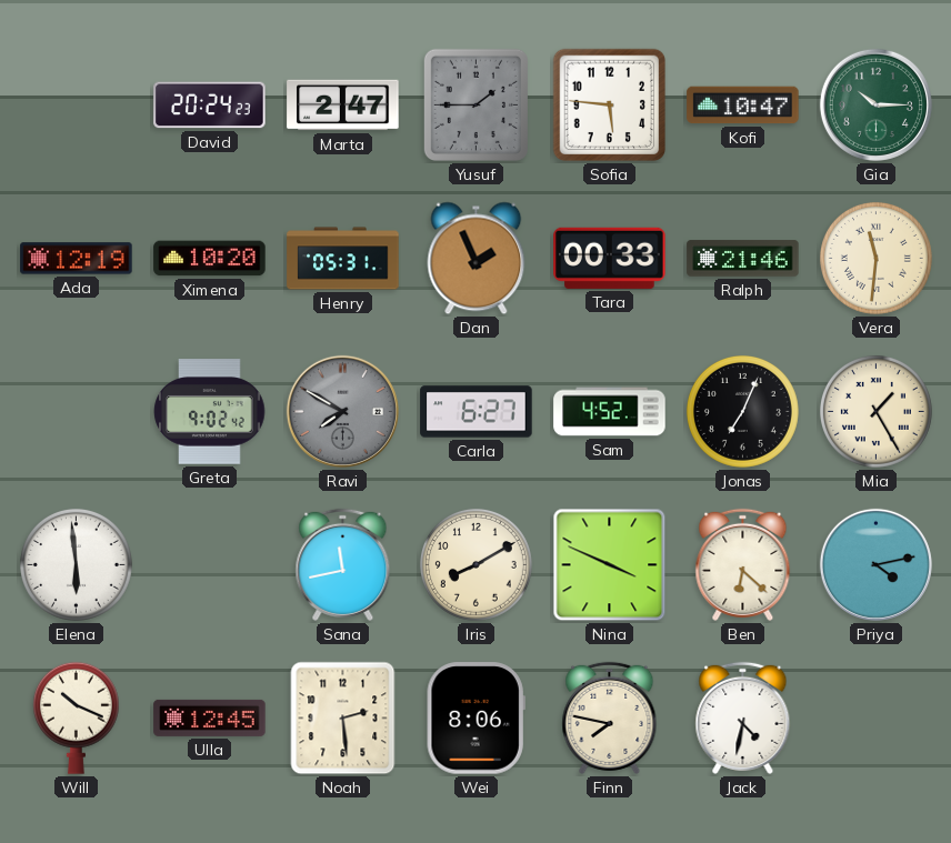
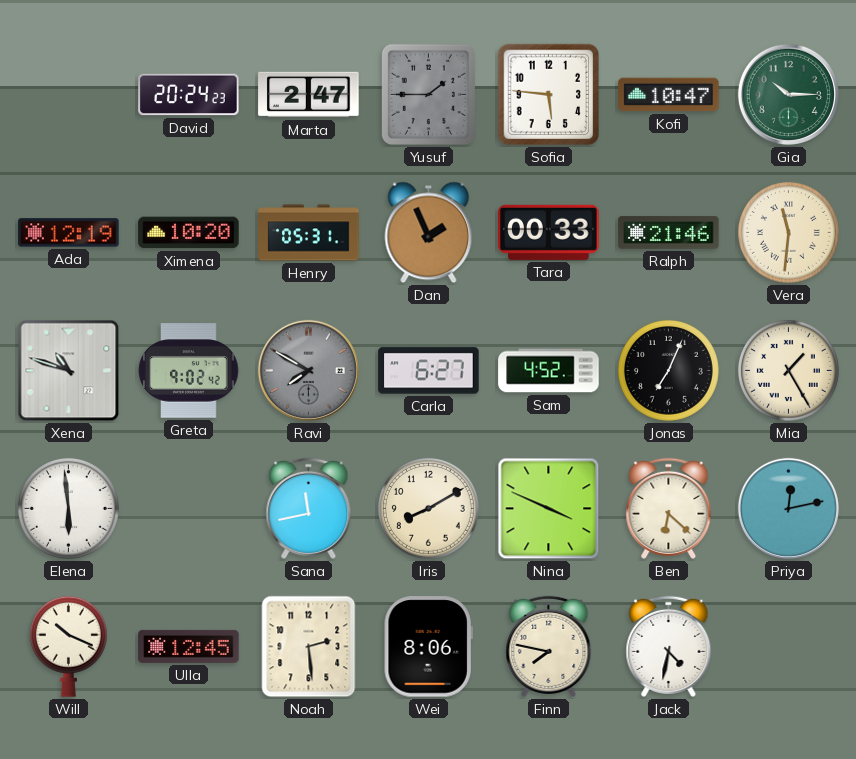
Xena: none -> 10:48 (69, 371)
Priya: 4:13 -> 12:13 (788, 508)
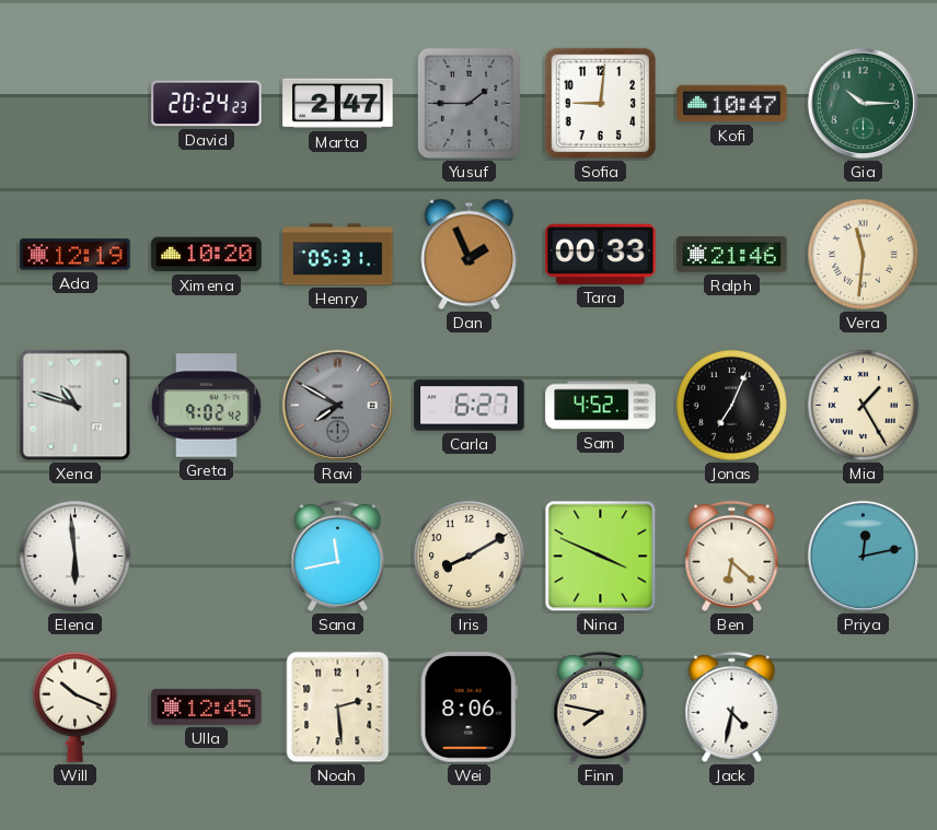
Sofia: 5:46 -> 9:01 (601, 104)
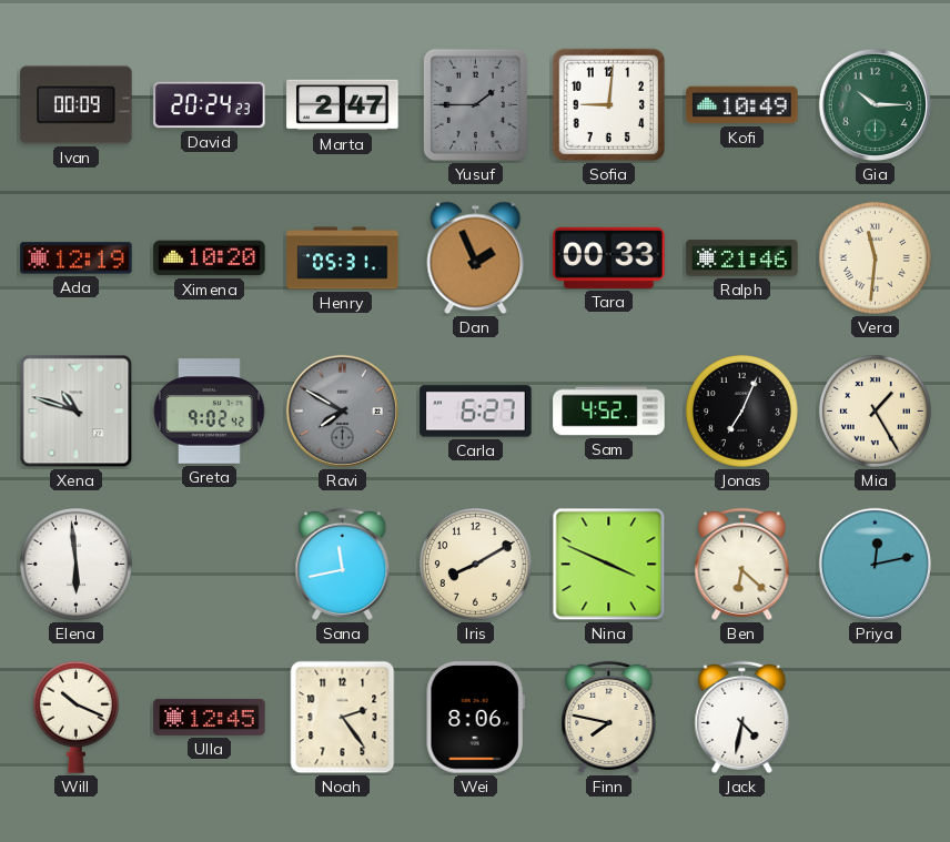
Ivan: none -> 00:09 (77, 105)
Kofi: 10:47 -> 10:49 (742, 105)
Noah: 2:29 -> 2:24 (343, 718)
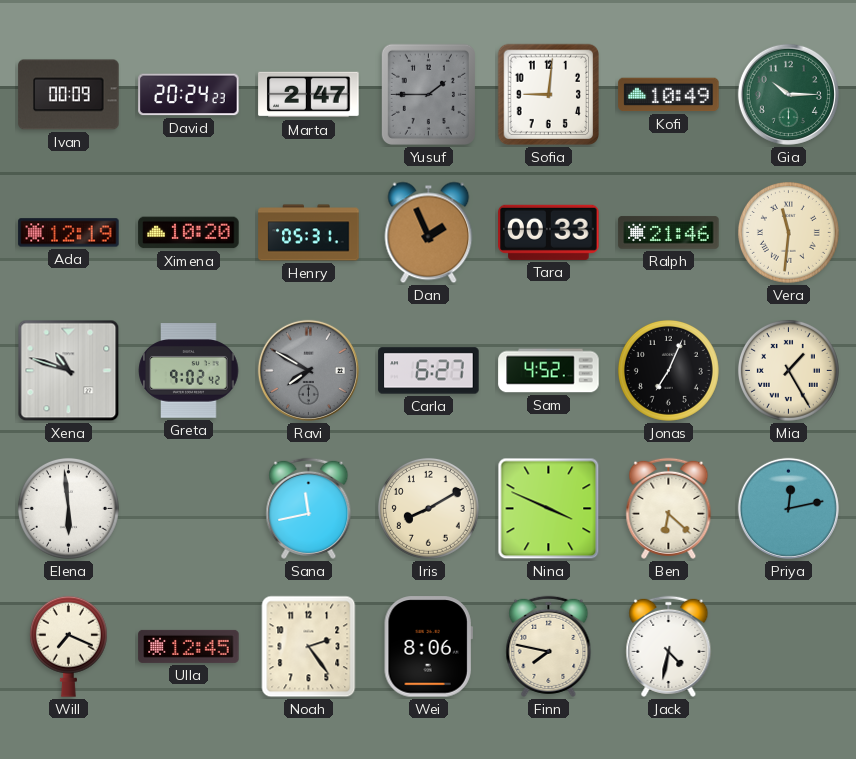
Will: 10:19 -> 7:19 (68, 646)
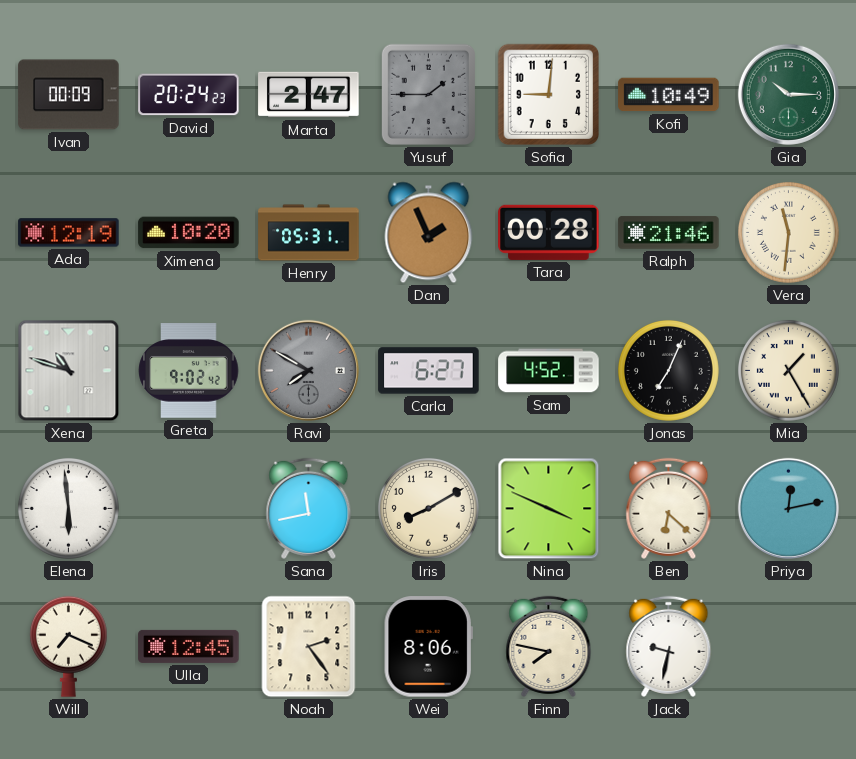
Tara: 00:33 -> 00:28 (549, 232)
Jack: 4:32 -> 9:32 (669, 646)
